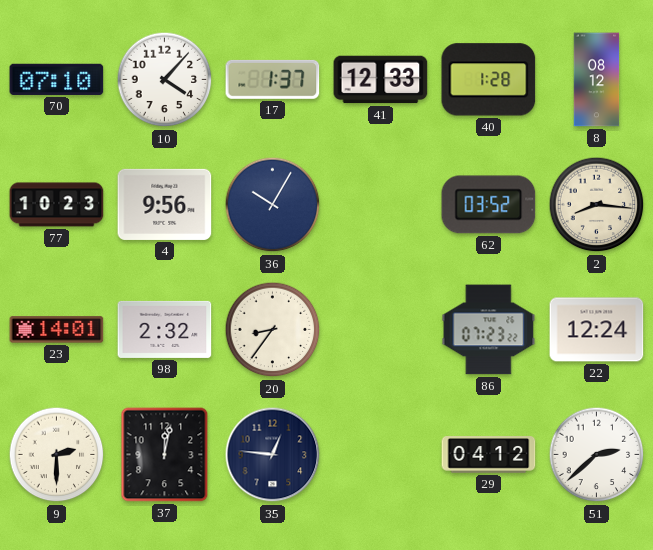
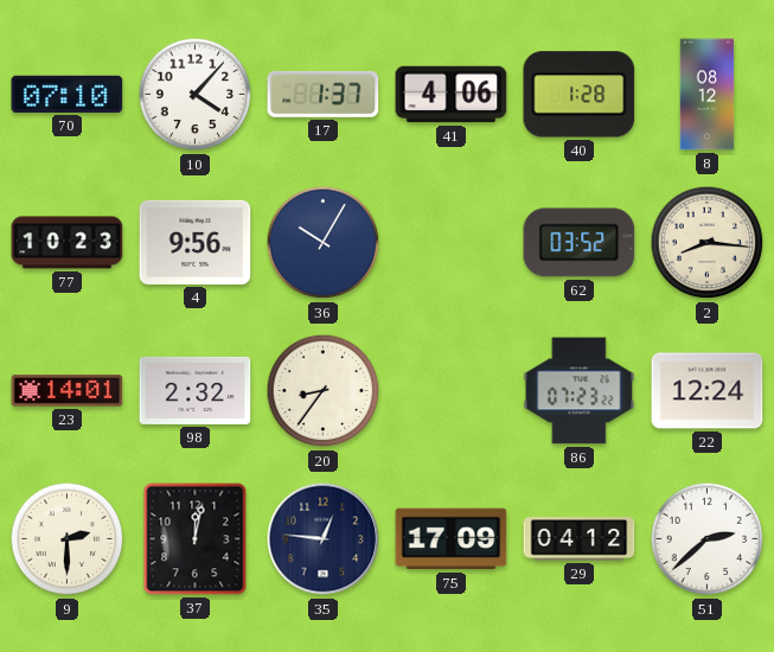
41: 12:33 -> 4:06 (452, 95)
75: none -> 17:09 (452, 539)
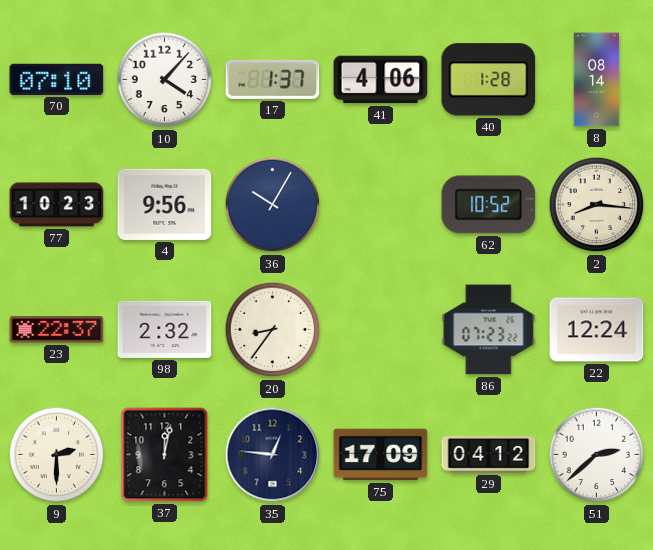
8: 08:12 -> 08:14 (597, 80)
62: 03:52 -> 10:52 (489, 205)
23: 14:01 -> 22:37 (57, 330)
